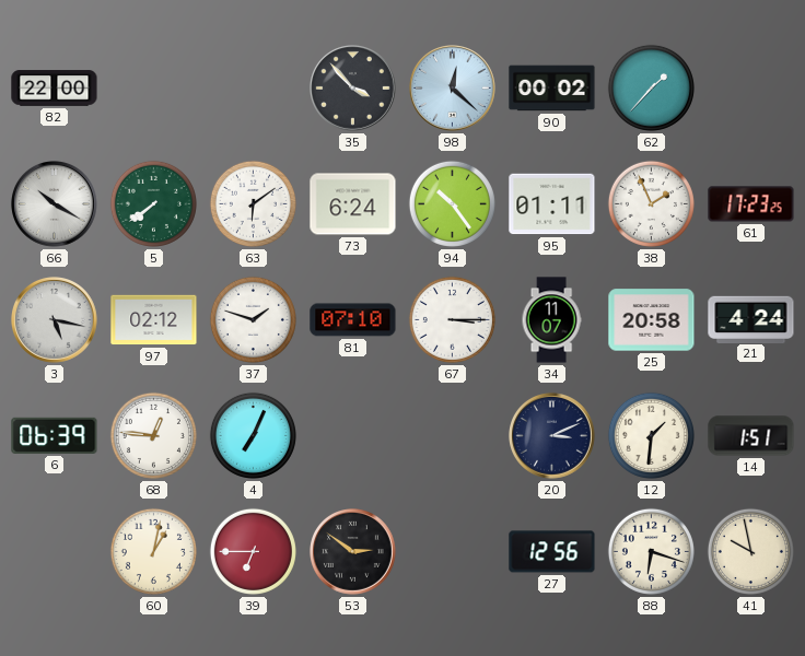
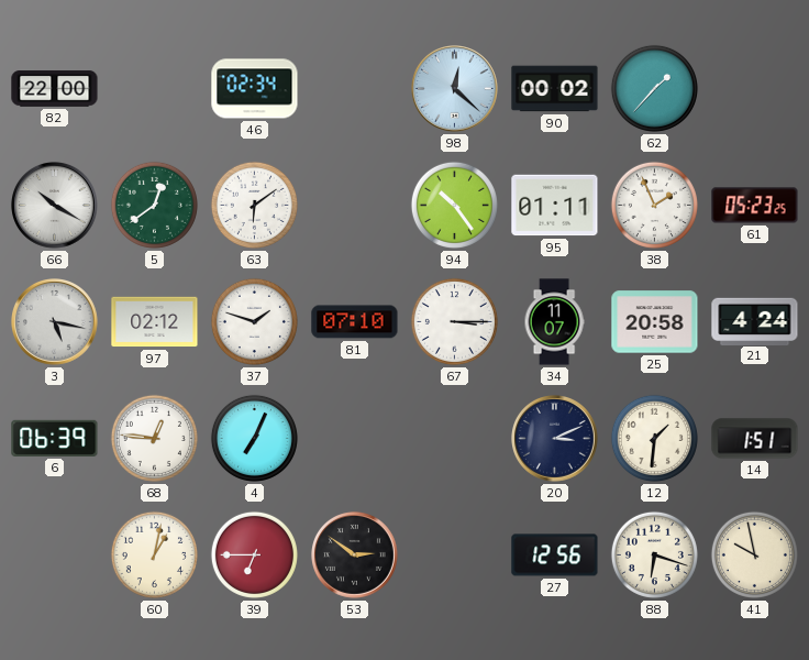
46: none -> 02:34 (255, 89)
35: 3:53 -> none (353, 89)
5: 7:39 -> 12:39 (154, 205)
73: 6:24 -> none (353, 204)
61: 17:23 -> 05:23 (755, 206)
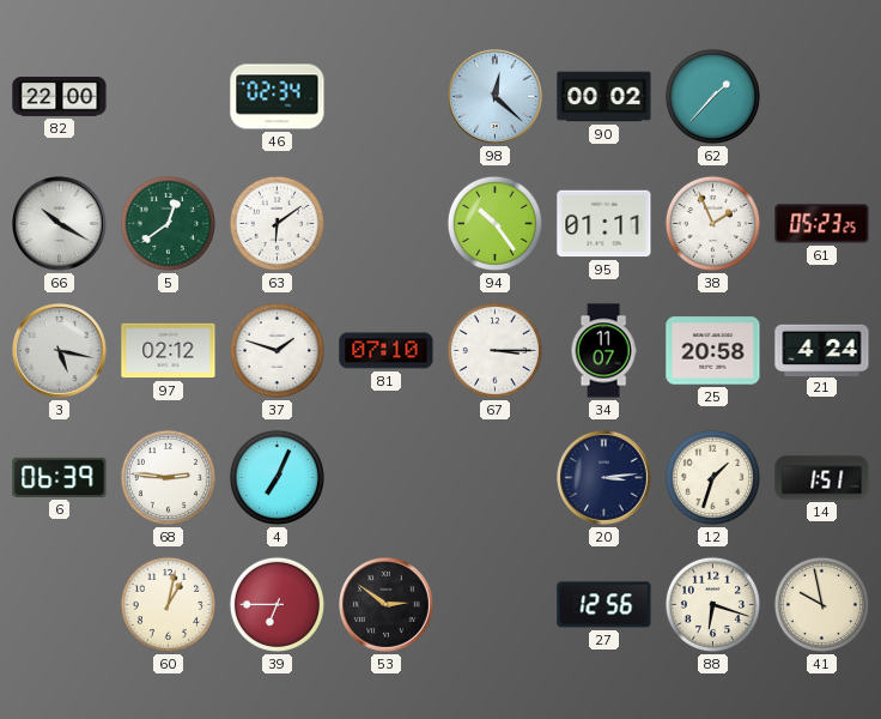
68: 12:46 -> 2:46 (168, 477)
20: 3:11 -> 3:14 (604, 478)
12: 1:31 -> 1:33 (712, 477)
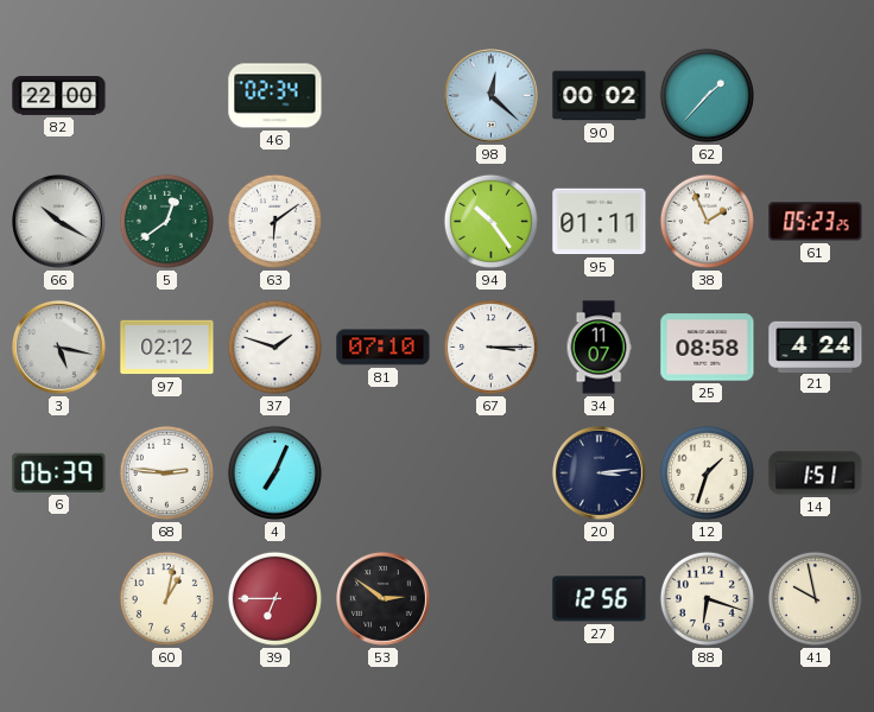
25: 20:58 -> 08:58 (708, 348)
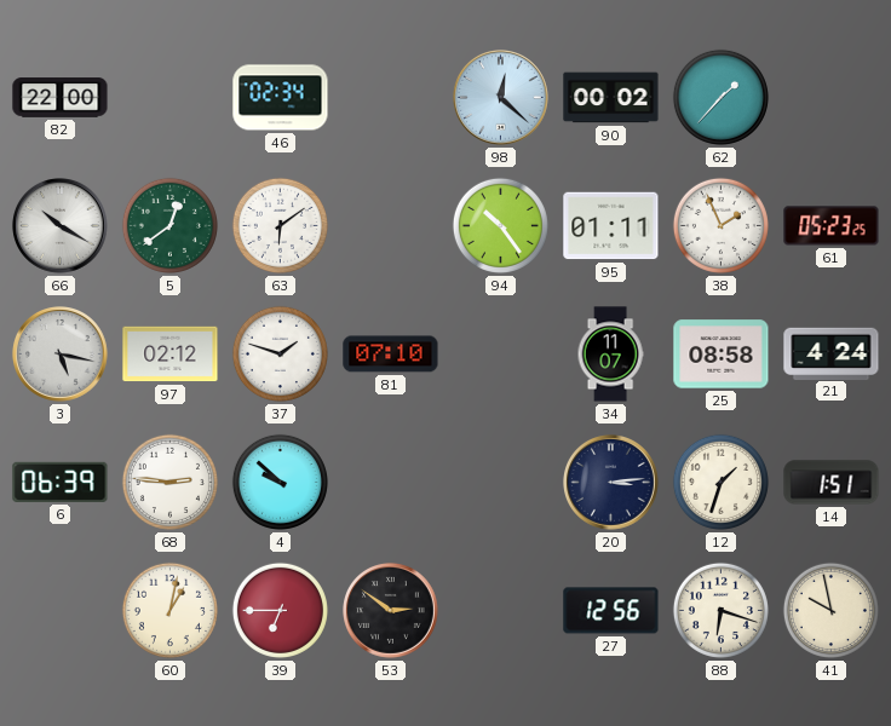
67: 3:15 -> none (490, 347)
4: 7:04 -> 9:52 (280, 482)
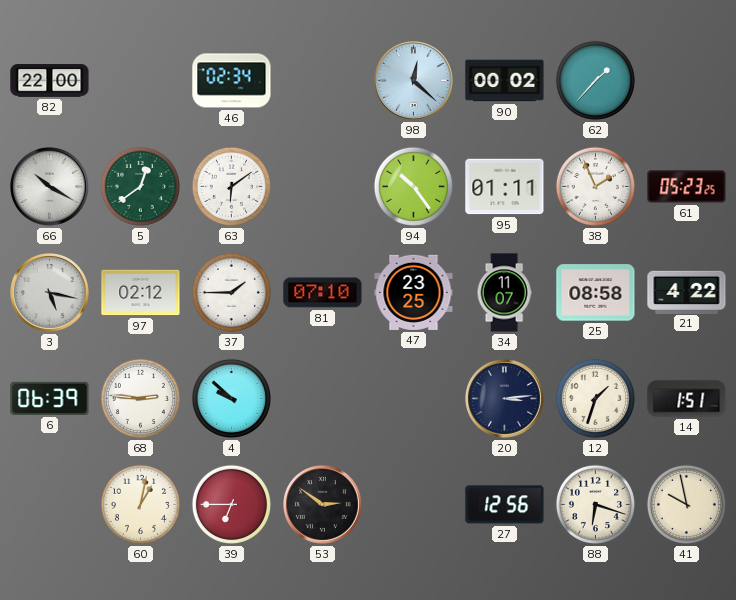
37: 1:48 -> 1:45 (231, 292)
47: none -> 23:25 (414, 292)
21: 4:24 -> 4:22 (687, 292)
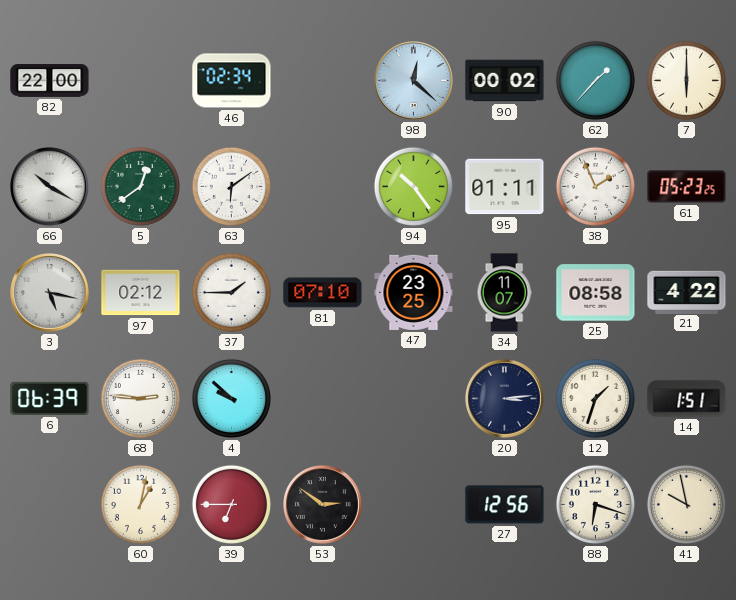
7: none -> 6:00 (686, 80)
